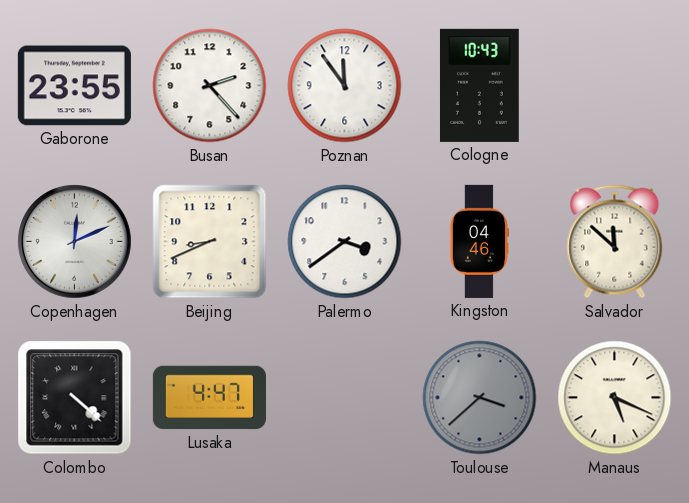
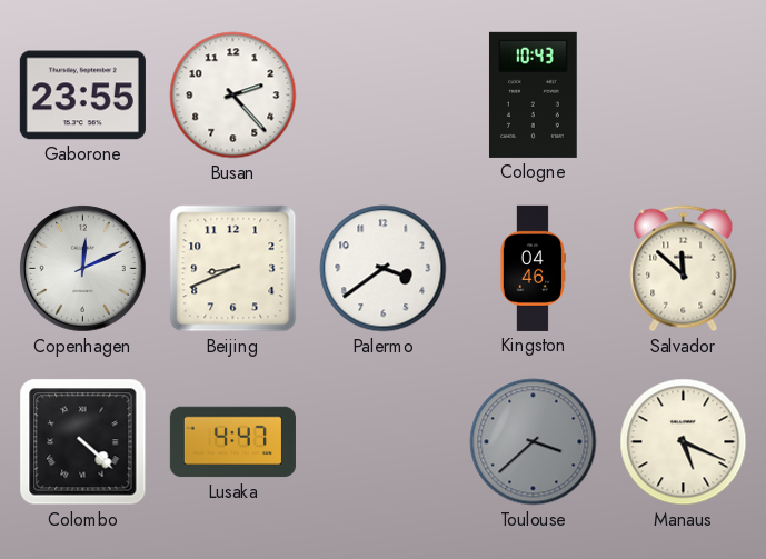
Poznan: 11:54 -> none (345, 86)
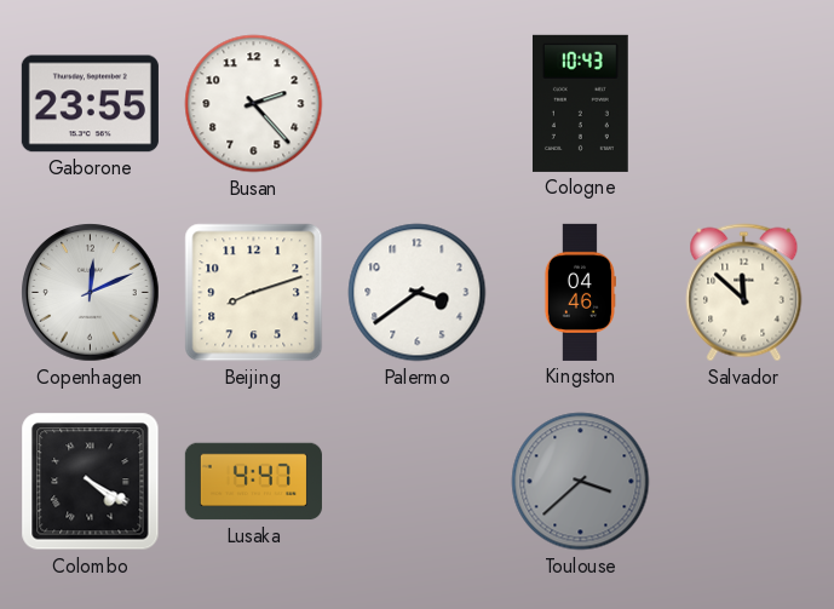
Beijing: 8:41 -> 8:12 (254, 293)
Colombo: 4:22 -> 4:20 (91, 482)
Manaus: 5:19 -> none (684, 442)
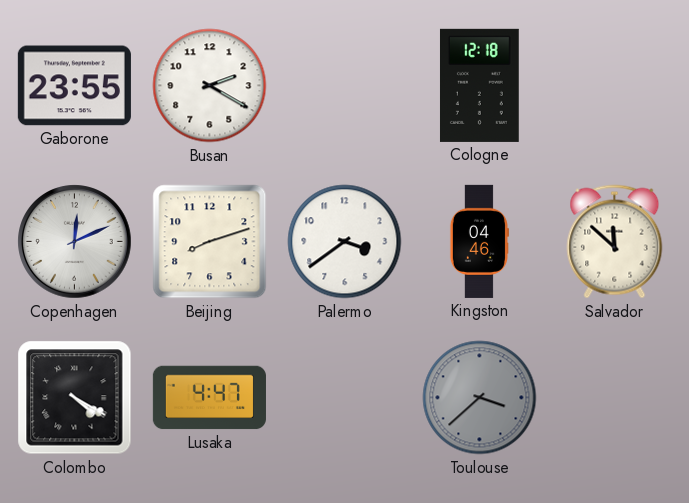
Busan: 2:23 -> 2:20 (210, 86)
Cologne: 10:43 -> 12:18 (479, 85)
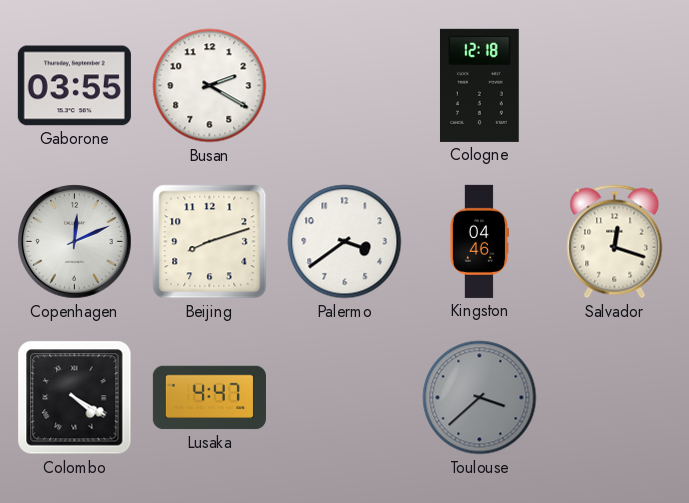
Gaborone: 23:55 -> 03:55 (74, 86)
Salvador: 11:52 -> 12:18 (615, 242)
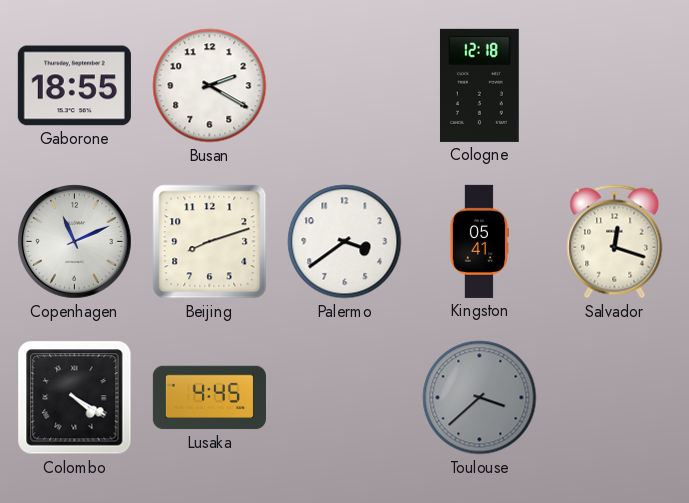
Gaborone: 03:55 -> 18:55 (74, 86)
Copenhagen: 12:11 -> 11:11 (75, 242)
Kingston: 04:46 -> 05:41 (479, 241)
Lusaka: 4:47 -> 4:45 (209, 398)
